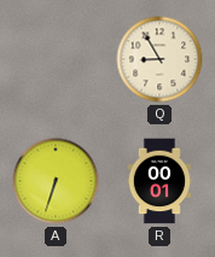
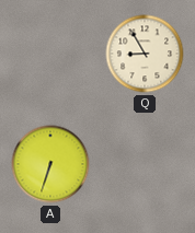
R: 00:01 -> none (159, 181)
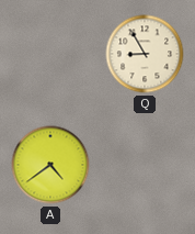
A: 6:33 -> 4:39 (50, 165)
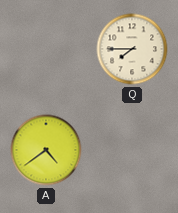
Q: 8:55 -> 7:45 (132, 49)
